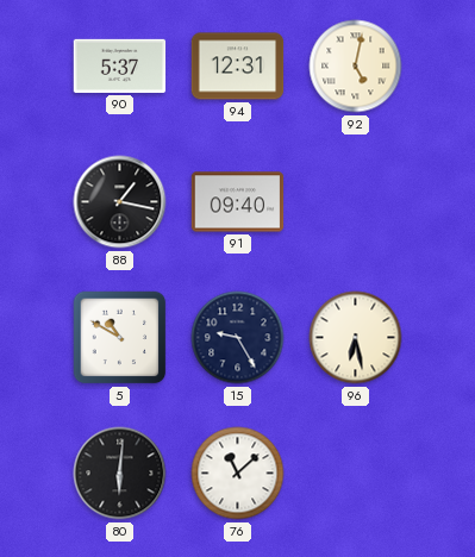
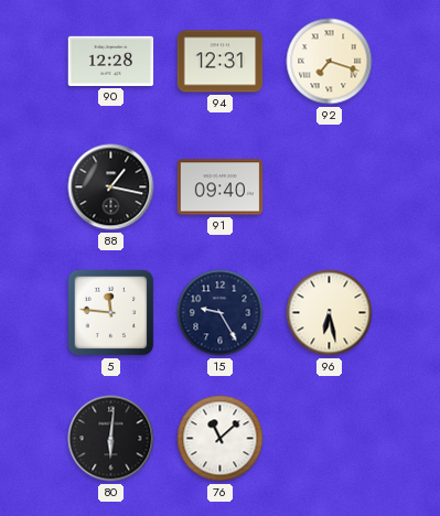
90: 5:37 -> 12:28 (111, 61)
92: 5:02 -> 7:18 (330, 62)
5: 10:50 -> 11:46 (111, 313)
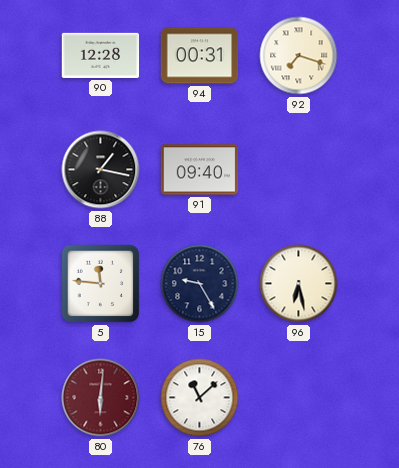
94: 12:31 -> 00:31 (200, 56)
80 dial: black -> burgundy (101, 398)
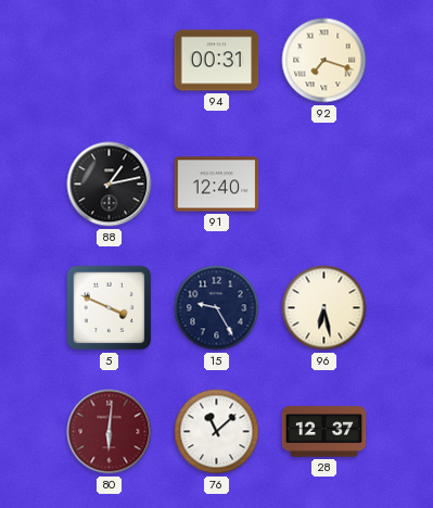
90: 12:28 -> none (101, 55)
88: 1:17 -> 1:13 (110, 185)
91: 09:40 -> 12:40 (217, 185)
5: 11:46 -> 3:49 (110, 308)
28: none -> 12:37 (324, 432)
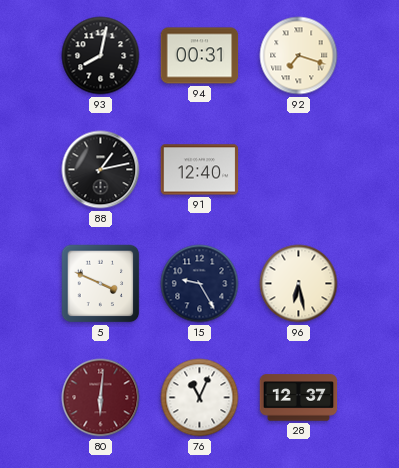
93: none -> 8:02 (101, 56)
76: 11:08 -> 11:04 (200, 398)
